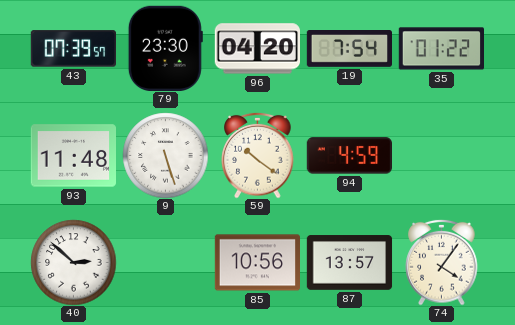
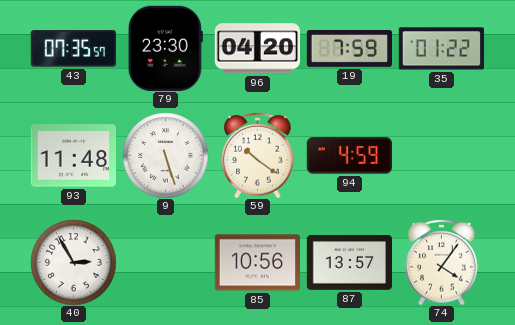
43: 07:39 -> 07:35 (73, 49)
19: 7:54 -> 7:59 (349, 49)
40: 2:52 -> 2:55 (73, 262)
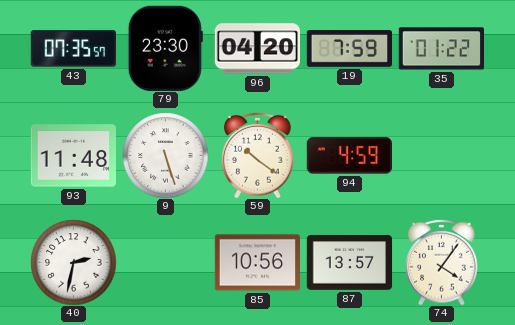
40: 2:55 -> 2:32 (73, 262)
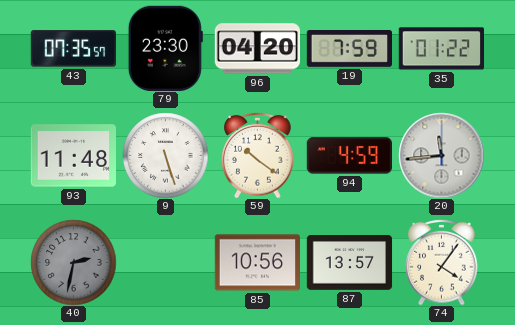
20: none -> 11:44 (441, 155)
40 dial: white -> grey (73, 262)
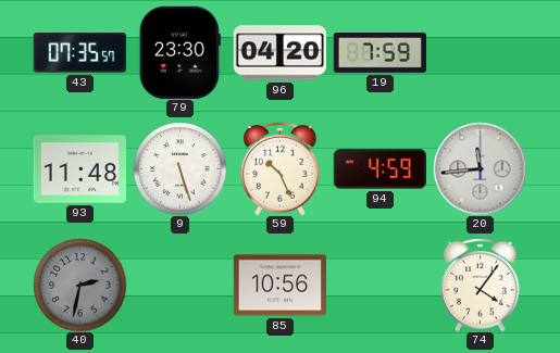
35: 01:22 -> none (441, 49)
59: 10:21 -> 10:26 (281, 168)
87: 13:57 -> none (349, 263)
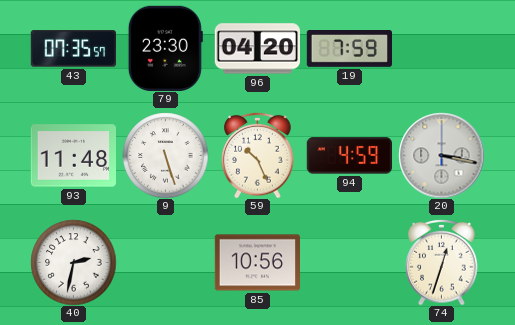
20: 11:44 -> 3:17 (441, 155)
40 dial: grey -> white (73, 262)
74: 4:06 -> 12:33 (442, 262)
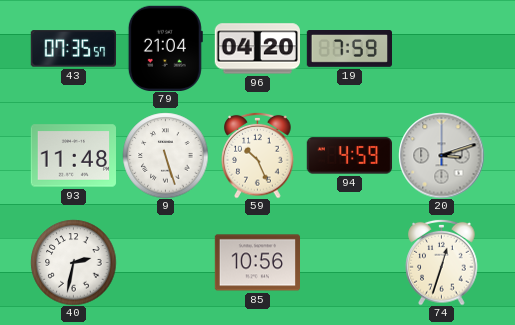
79: 23:30 -> 21:04 (165, 48)
20: 3:17 -> 3:12 (441, 155)
